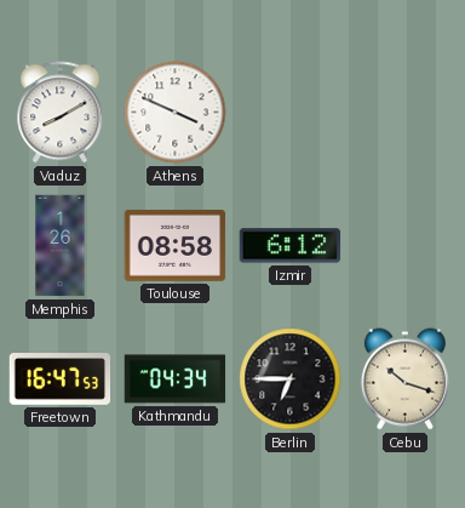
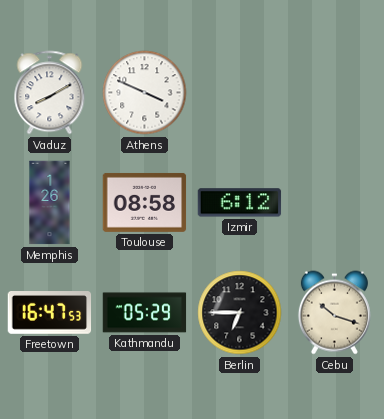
Kathmandu: 04:34 -> 05:29 (145, 313)
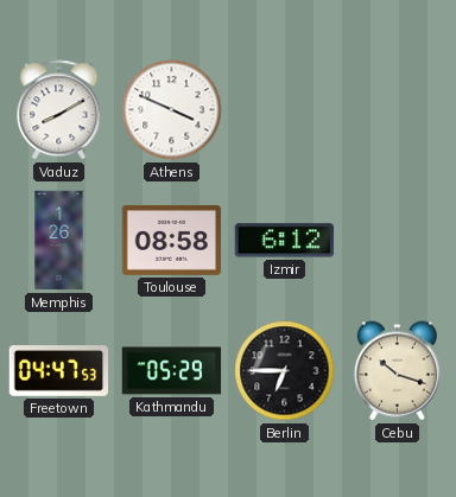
Freetown: 16:47 -> 04:47 (59, 371)
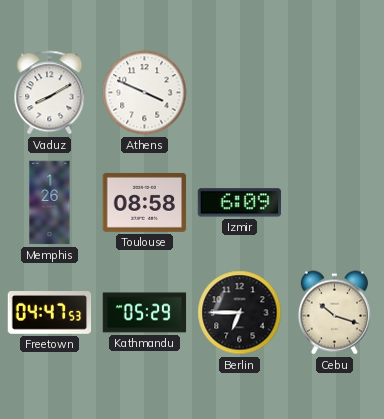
Izmir: 6:12 -> 6:09 (240, 203)
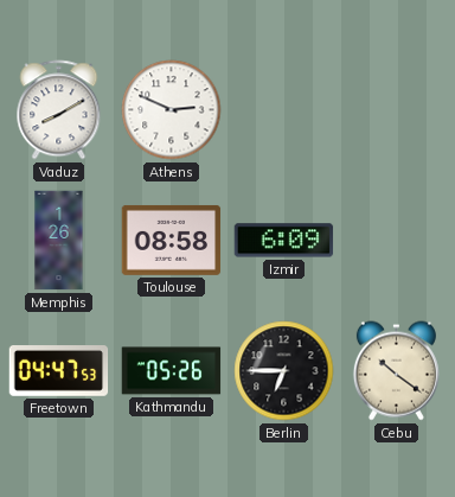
Athens: 3:49 -> 2:49 (172, 110)
Kathmandu: 05:29 -> 05:26 (172, 371)
Cebu: 10:18 -> 10:21 (396, 371)
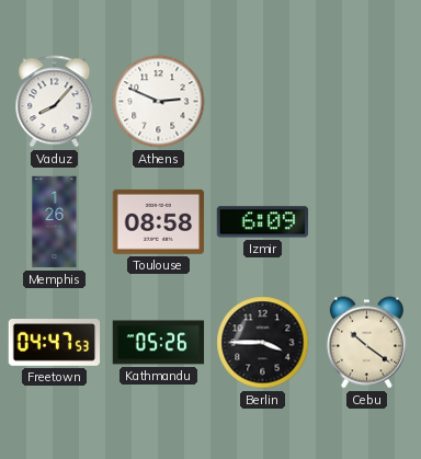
Vaduz: 8:10 -> 8:07 (55, 102)
Berlin: 6:45 -> 3:45 (263, 343)
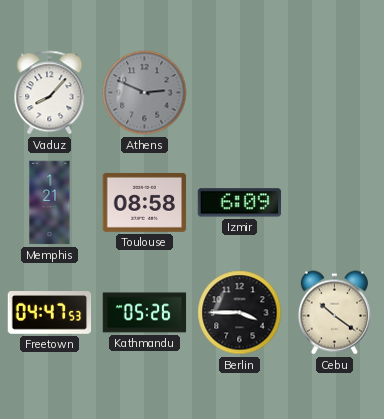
Athens dial: white -> grey (145, 93)
Memphis: 1:26 -> 1:21 (50, 203)
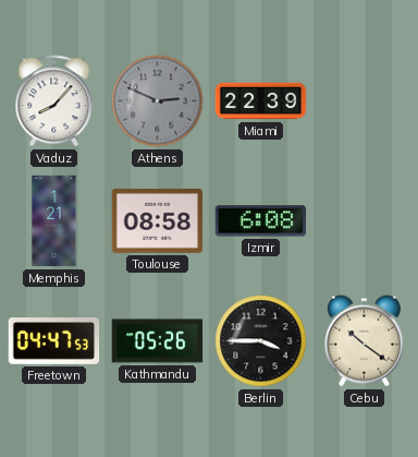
Miami: none -> 22:39 (261, 101)
Izmir: 6:09 -> 6:08 (261, 221)
